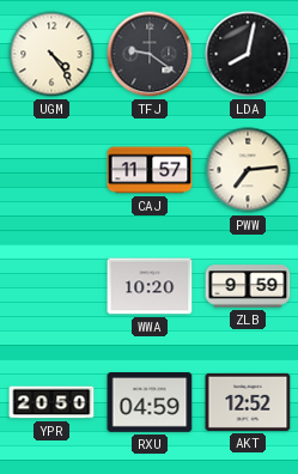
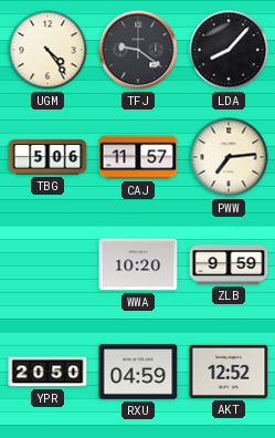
LDA: 8:02 -> 8:07 (229, 50)
TBG: none -> 5:06 (47, 157)
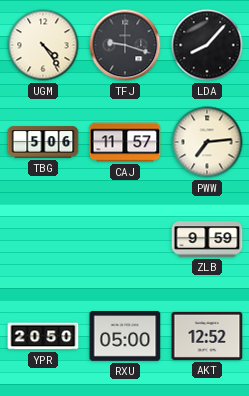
TFJ: 9:21 -> 9:18 (125, 45)
WWA: 10:20 -> none (138, 264)
RXU: 04:59 -> 05:00 (125, 337)
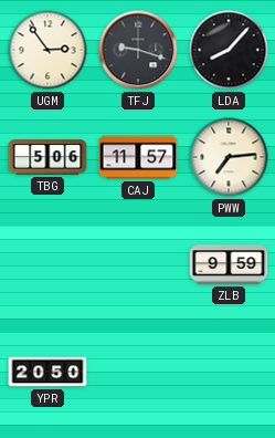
UGM: 4:24 -> 2:54 (47, 50)
RXU: 05:00 -> none (125, 337)
AKT: 12:52 -> none (207, 336)
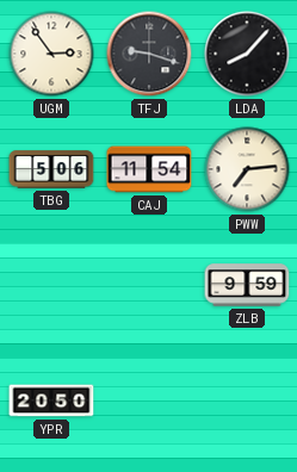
CAJ: 11:57 -> 11:54 (149, 169)
